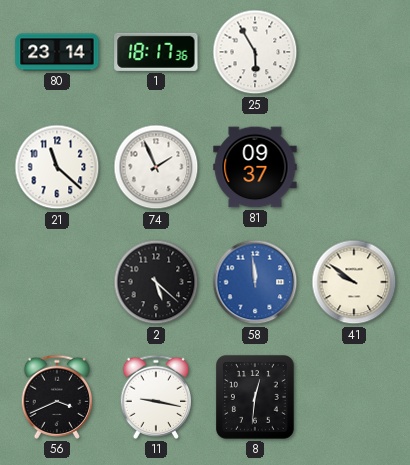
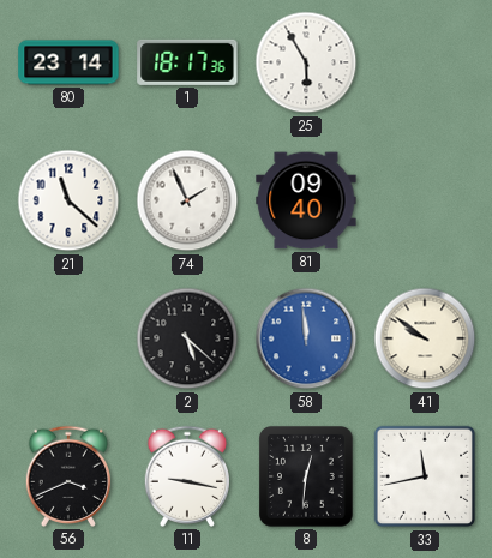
81: 09:37 -> 09:40 (306, 200)
33: none -> 11:43 (425, 476)
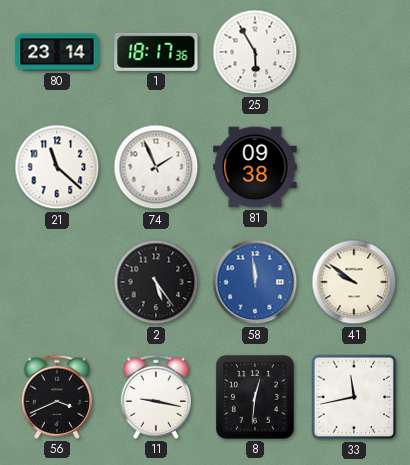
81: 09:40 -> 09:38 (255, 167)
2: 5:22 -> 5:24 (156, 282)
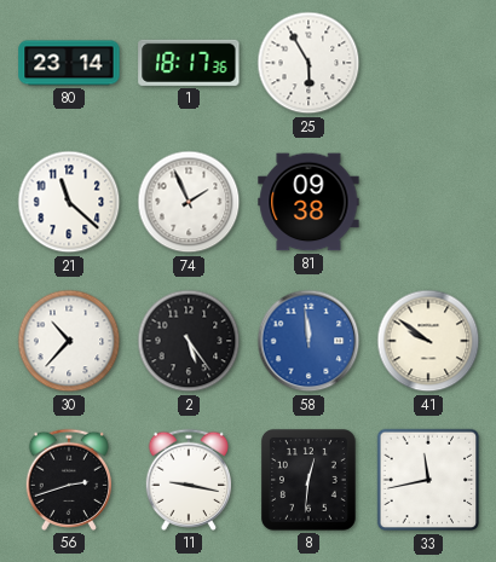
30: none -> 10:37 (69, 341)
56: 3:41 -> 2:42 (68, 480)
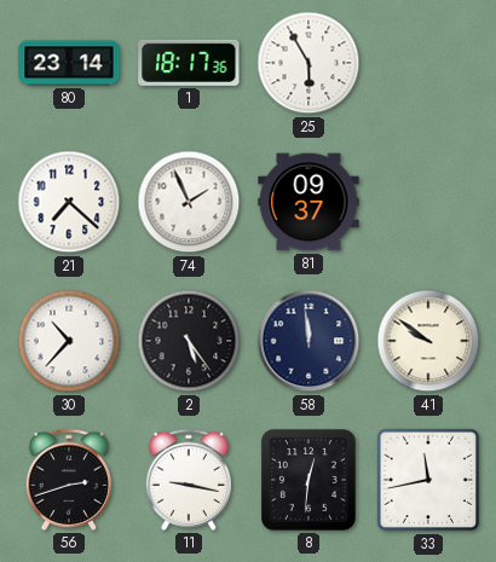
21: 11:22 -> 7:22 (69, 202)
81: 09:38 -> 09:37 (308, 202)
58 dial: blue -> navy (308, 341)
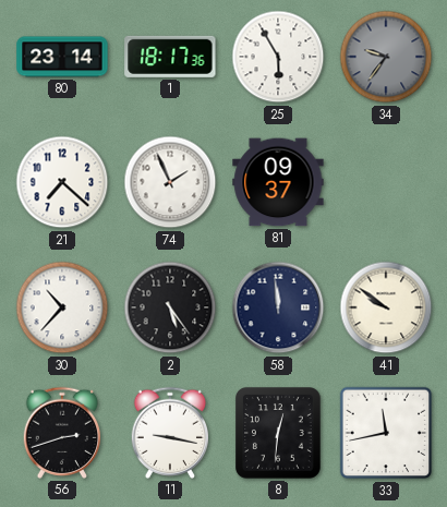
34: none -> 9:36 (386, 57)
